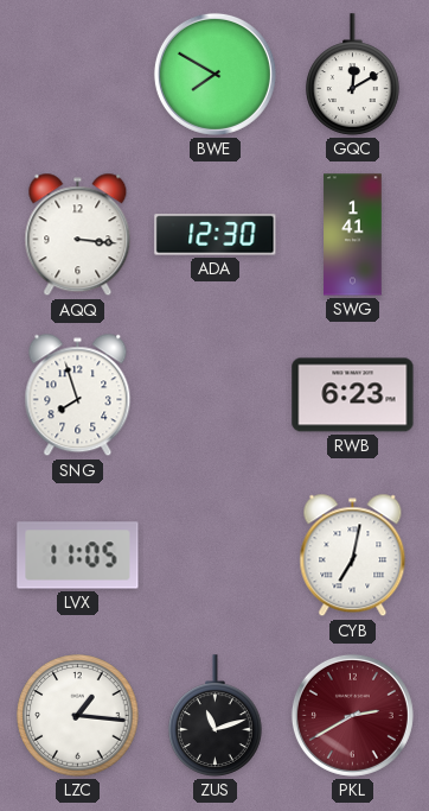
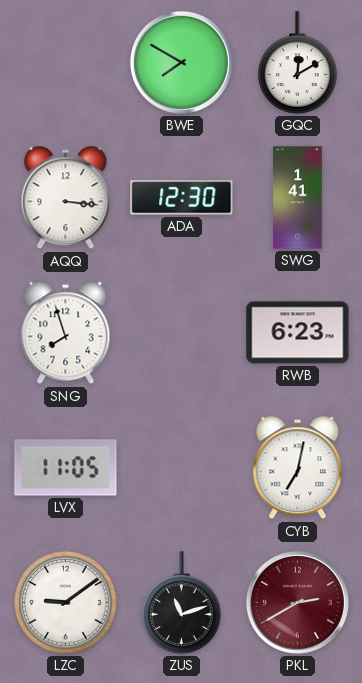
LZC: 1:16 -> 9:09 (66, 603)
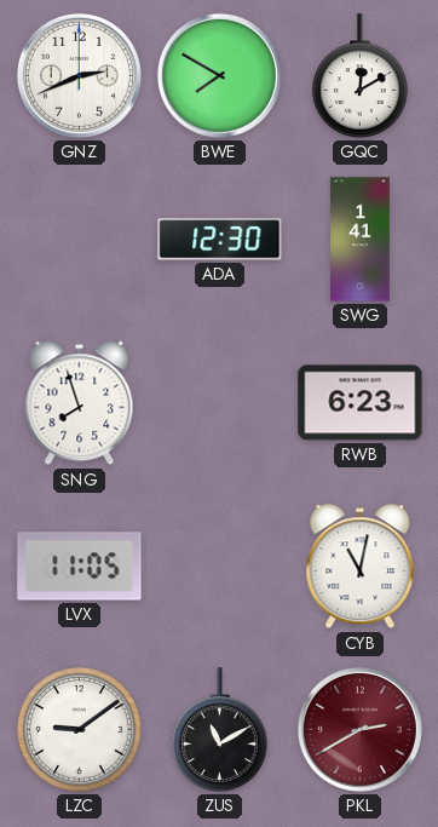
GNZ: none -> 2:41 (79, 75)
AQQ: 3:16 -> none (66, 198)
CYB: 7:02 -> 11:02 (361, 567)
ZUS: 11:12 -> 11:10 (220, 730)
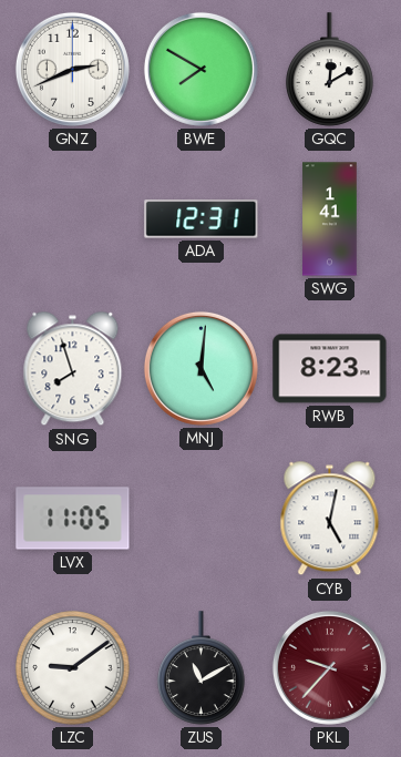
ADA: 12:30 -> 12:31 (202, 219)
MNJ: none -> 5:01 (200, 368)
RWB: 6:23 -> 8:23 (330, 369)
CYB: 11:02 -> 5:02 (330, 519)
PKL: 2:40 -> 9:37 (329, 667)
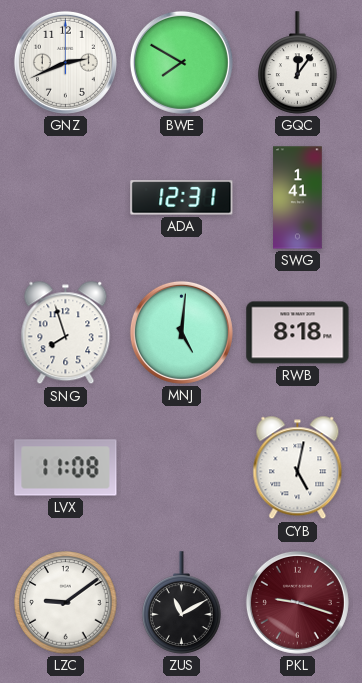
GQC: 12:10 -> 12:06 (298, 63)
RWB: 8:23 -> 8:18 (298, 333)
LVX: 11:05 -> 11:08 (66, 468)
PKL: 9:37 -> 9:18 (297, 602)
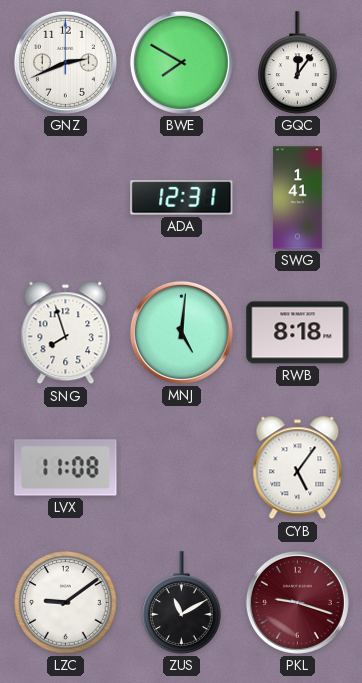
CYB: 5:02 -> 5:06 (298, 468)
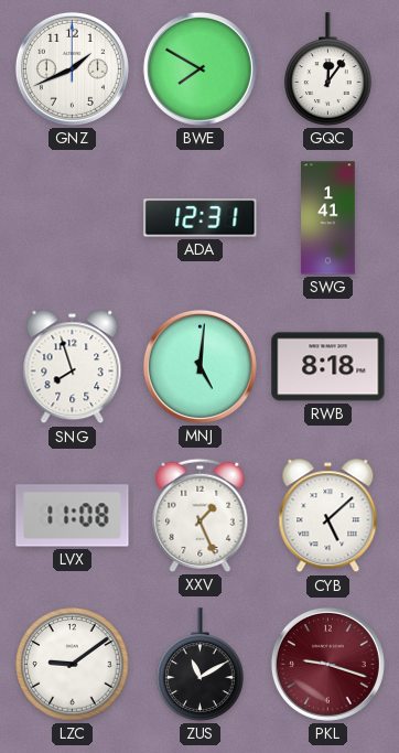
GNZ: 2:41 -> 1:41 (72, 68)
XXV: none -> 1:26 (201, 515)
CYB: 5:06 -> 5:08 (328, 516)
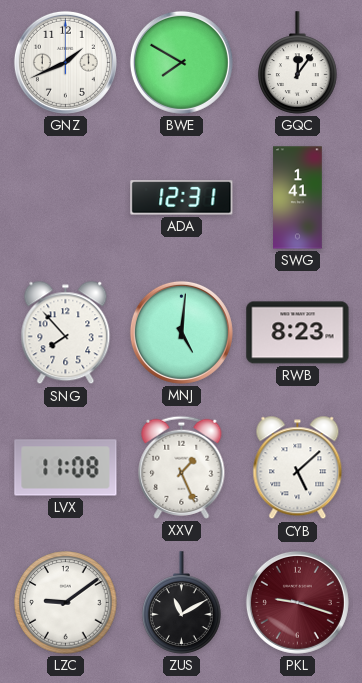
SNG: 7:57 -> 7:53 (66, 333)
RWB: 8:18 -> 8:23 (298, 333)
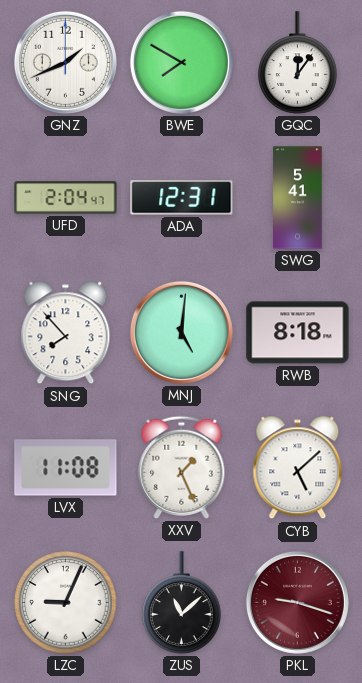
UFD: none -> 2:04 (66, 198)
SWG: 1:41 -> 5:41 (298, 198)
RWB: 8:23 -> 8:18 (298, 333)
LZC: 9:09 -> 9:04 (66, 603)
ZUS: 11:10 -> 11:08 (182, 603)
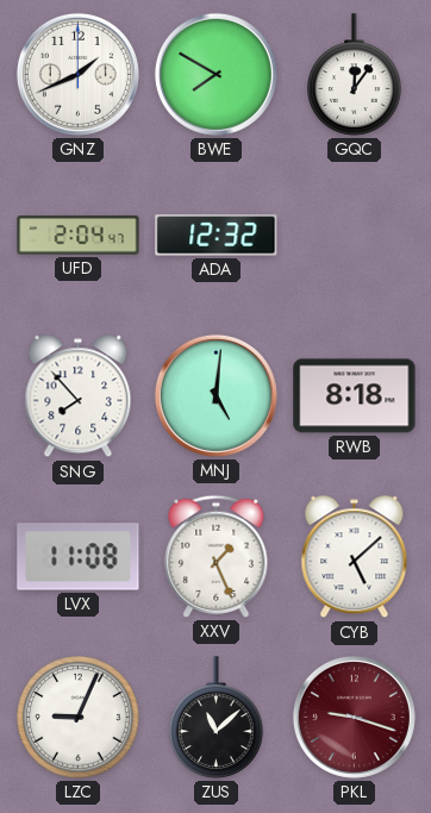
ADA: 12:31 -> 12:32 (217, 236)
SWG: 5:41 -> none (298, 198)
